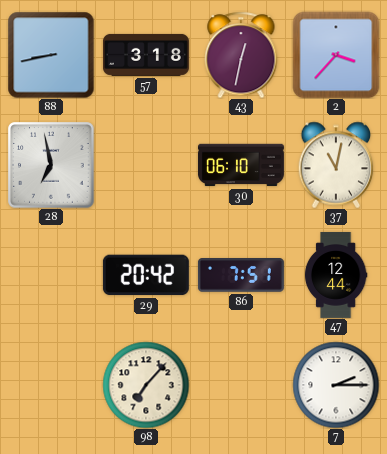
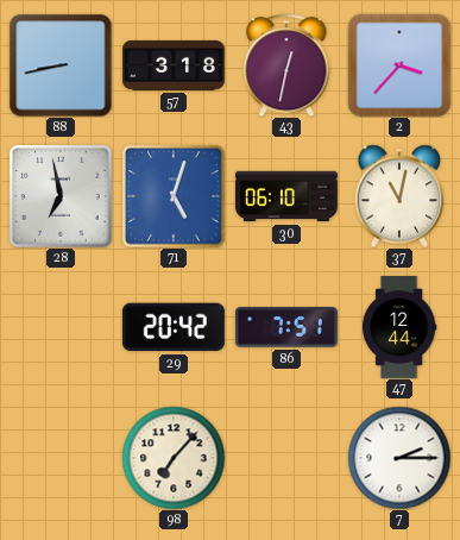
71: none -> 5:03 (174, 196)
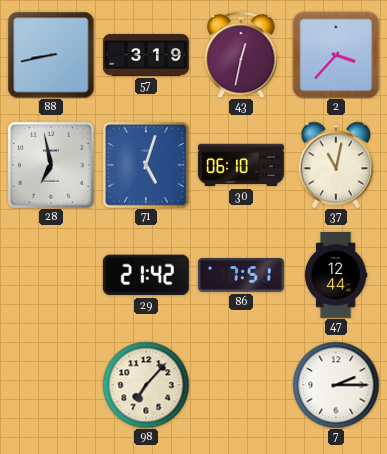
57: 3:18 -> 3:19 (146, 55)
29: 20:42 -> 21:42 (146, 275)
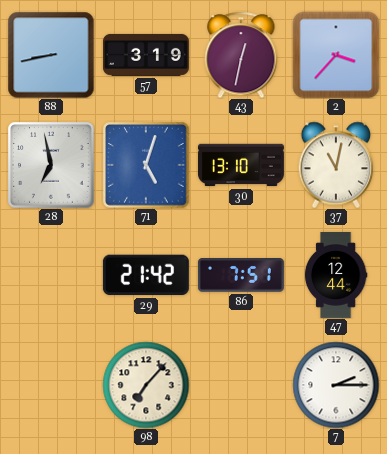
30: 06:10 -> 13:10 (241, 165)
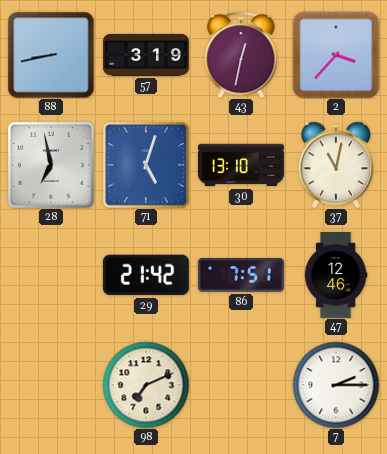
47: 12:44 -> 12:46 (336, 275)
98: 7:07 -> 7:11 (146, 385)
